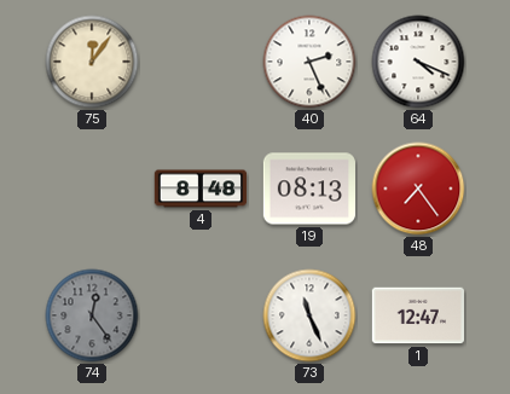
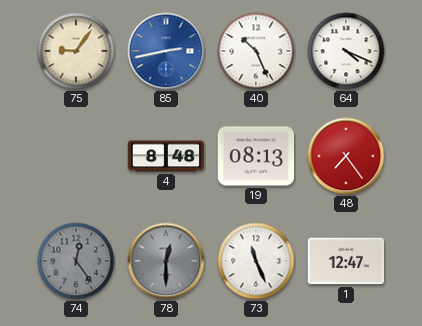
75: 12:06 -> 9:06 (76, 51)
85: none -> 2:43 (166, 51)
40: 2:26 -> 10:26 (256, 51)
78: none -> 12:30 (166, 261)
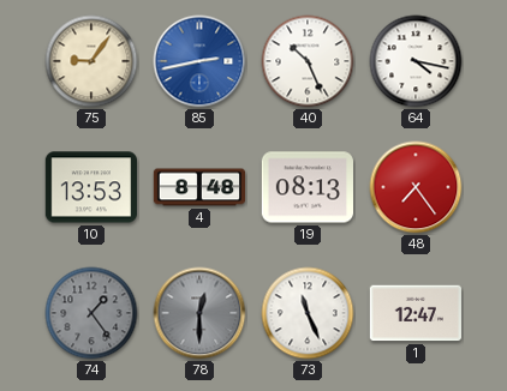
64: 4:19 -> 4:17 (416, 61)
10: none -> 13:53 (90, 187)
74: 12:24 -> 1:24 (91, 313)
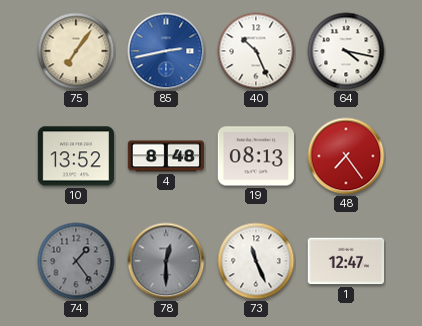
75: 9:06 -> 7:06 (76, 51)
10: 13:53 -> 13:52 (75, 156)
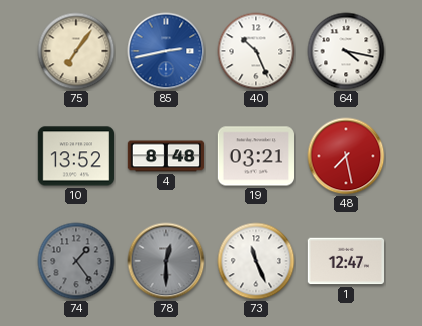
19: 08:13 -> 03:21 (255, 156)
48: 7:24 -> 7:28 (346, 156)
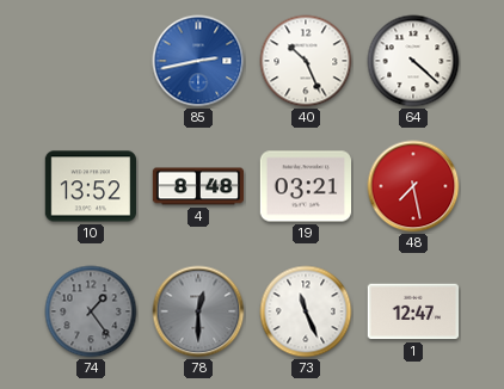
75: 7:06 -> none (76, 51)
64: 4:17 -> 4:22 (413, 61)
